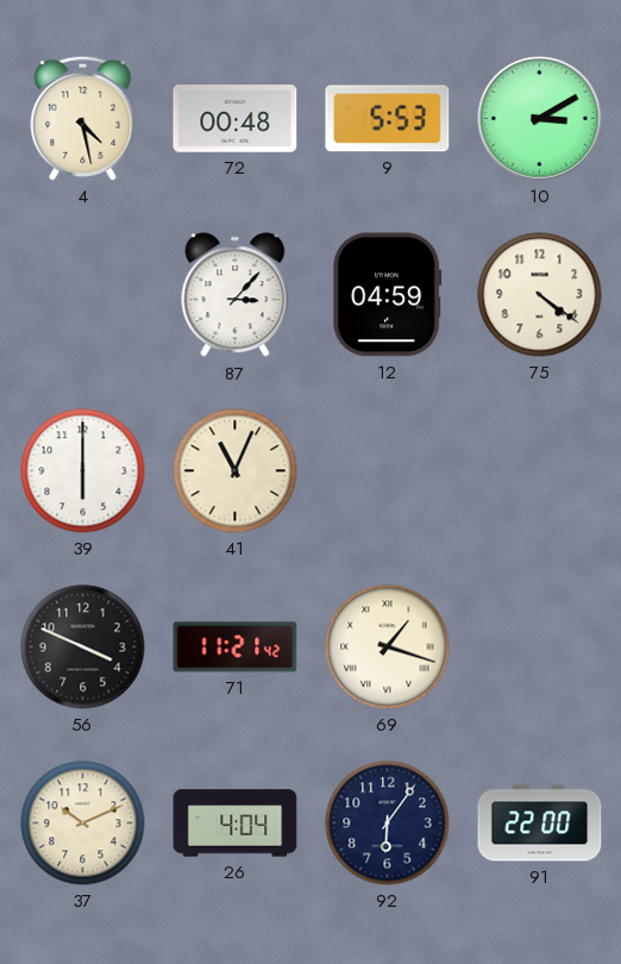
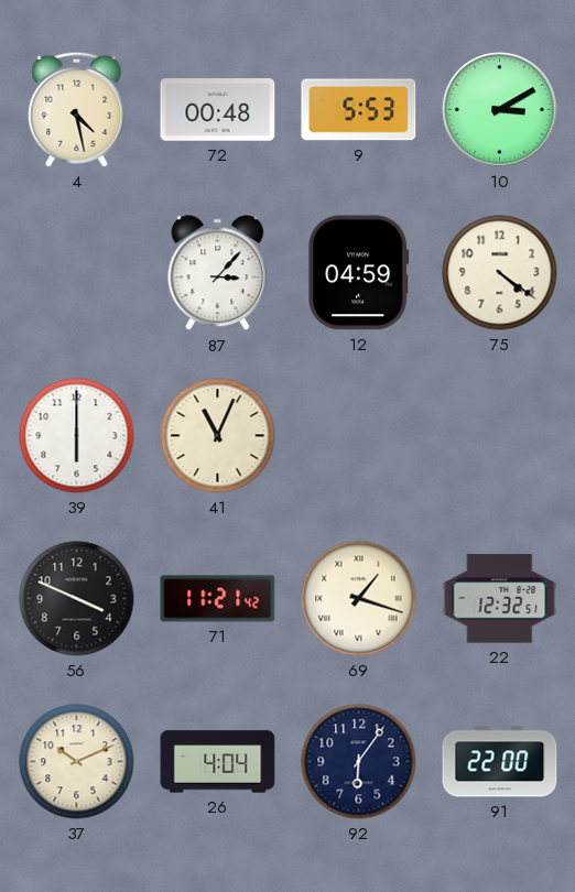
22: none -> 12:32 (500, 599)
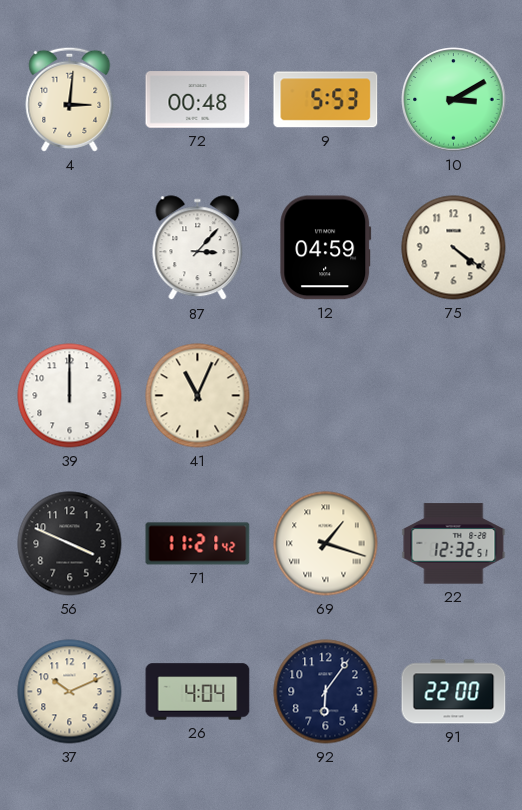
4: 4:28 -> 3:01 (70, 99)
39: 6:00 -> 12:00 (70, 396)
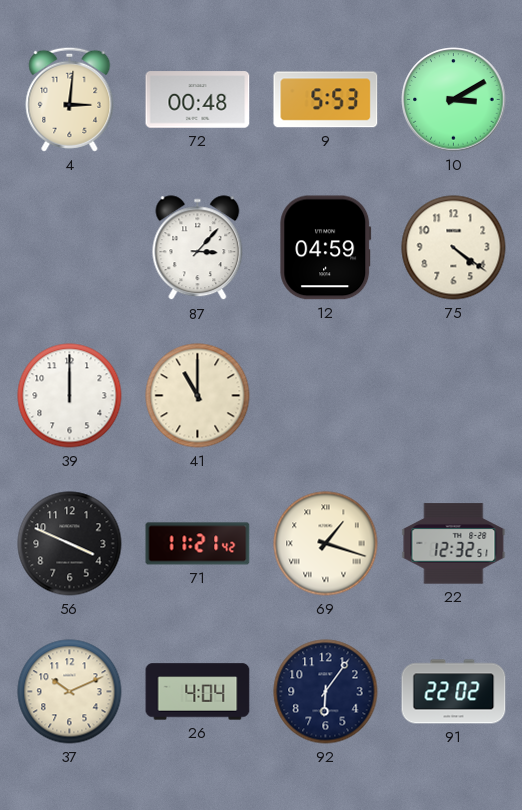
41: 11:04 -> 11:00 (198, 396)
91: 22:00 -> 22:02 (454, 692)
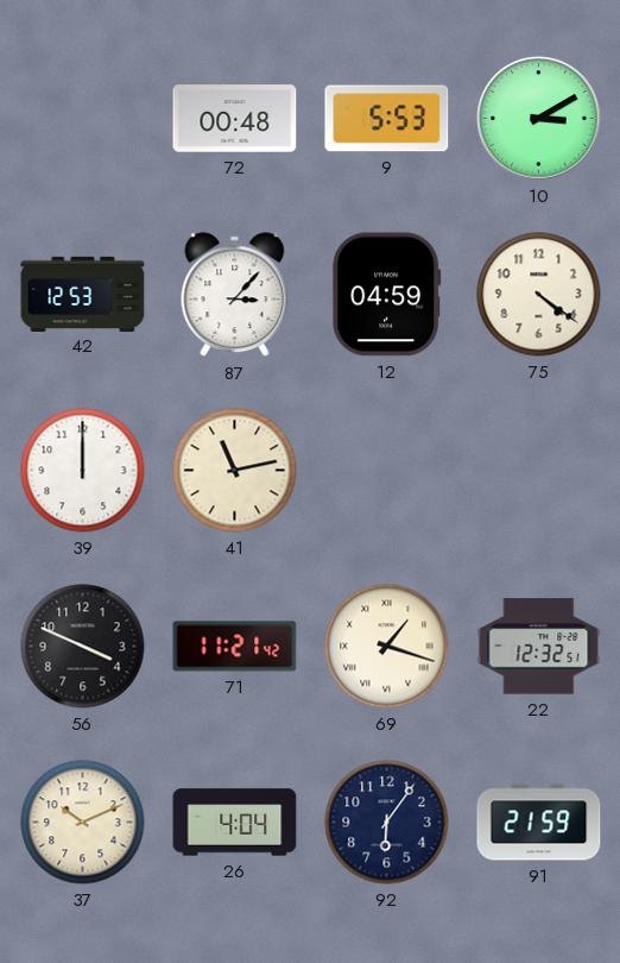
4: 3:01 -> none (70, 99)
42: none -> 12:53 (83, 294)
41: 11:00 -> 11:13 (235, 471)
91: 22:02 -> 21:59 (539, 823)
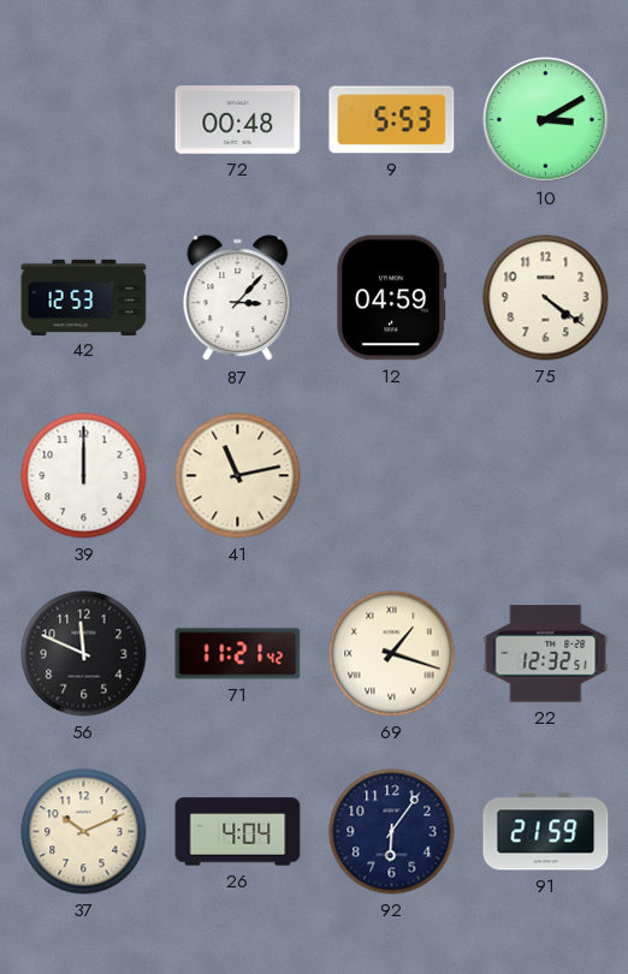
56: 3:49 -> 11:49 (84, 654)
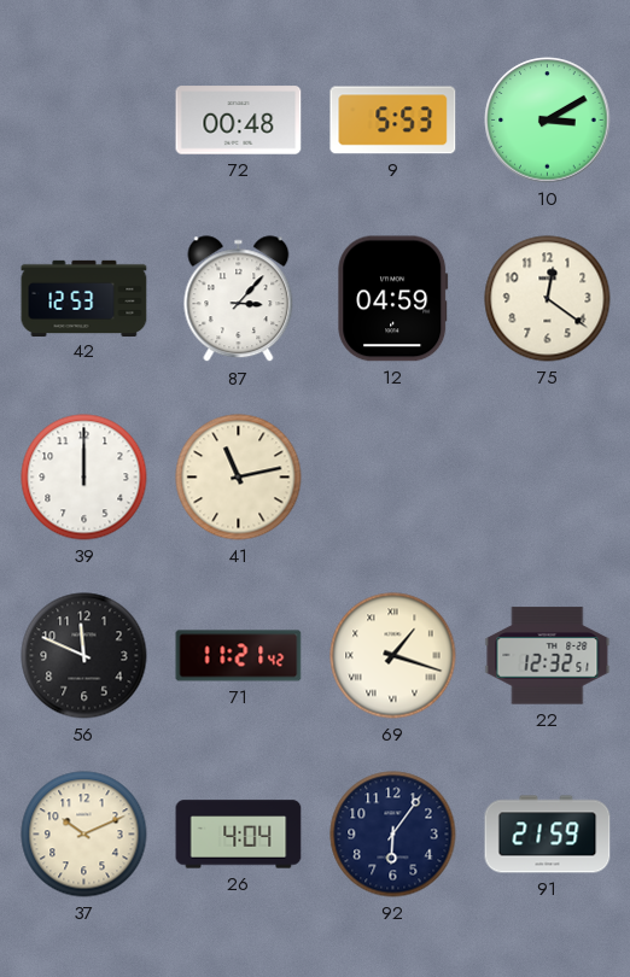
75: 4:21 -> 12:21 (548, 299)
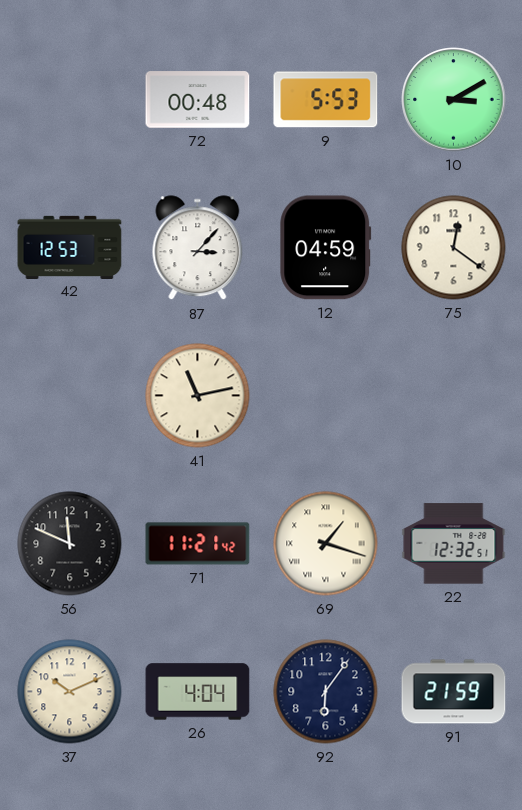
39: 12:00 -> none (84, 478)
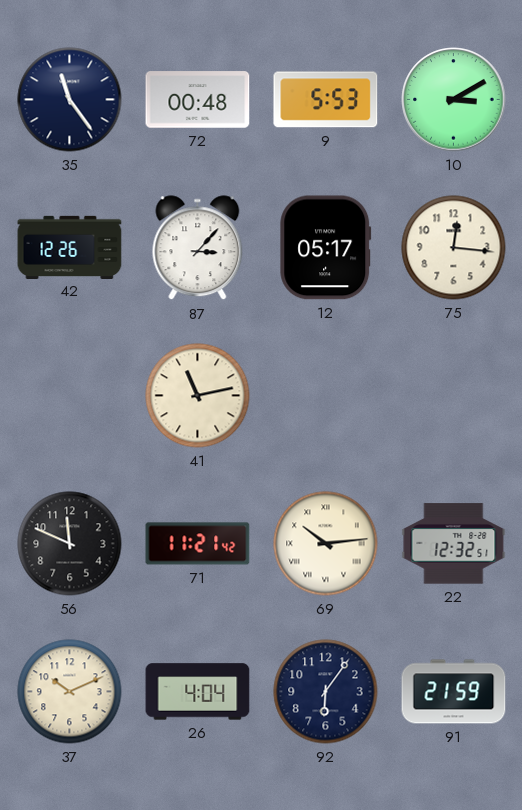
35: none -> 11:24 (70, 100)
42: 12:53 -> 12:26 (70, 247)
12: 04:59 -> 05:17 (326, 248)
75: 12:21 -> 12:16 (454, 248)
69: 1:18 -> 10:14 (326, 544)
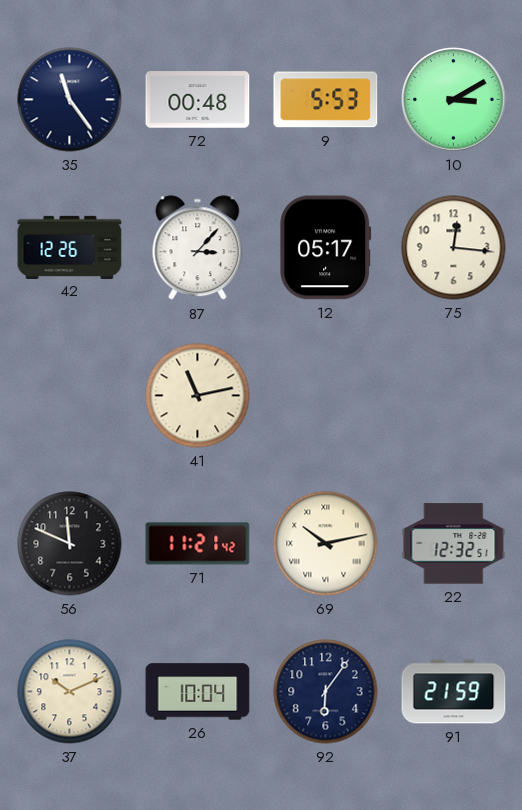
69: 10:14 -> 10:13 (326, 544)
26: 4:04 -> 10:04 (198, 692)
